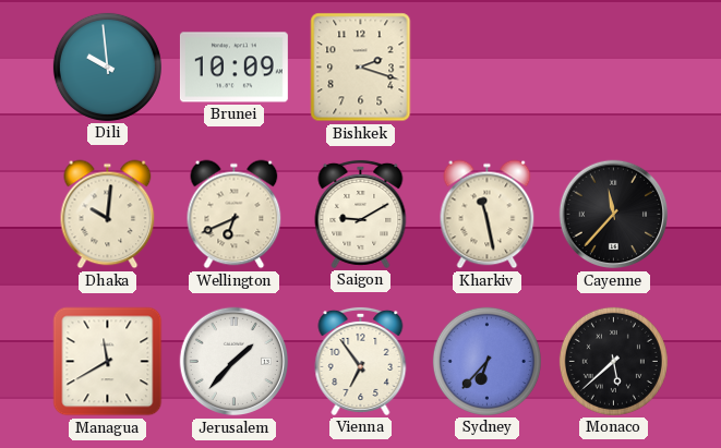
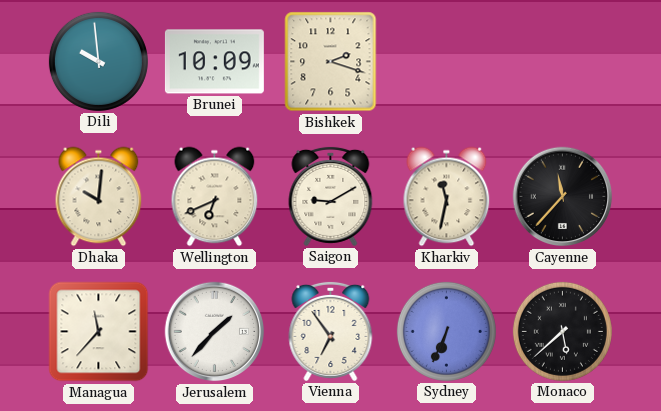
Kharkiv: 11:28 -> 11:32 (447, 197)
Managua: 11:40 -> 11:37 (99, 332)
Sydney: 6:37 -> 6:34 (446, 331)
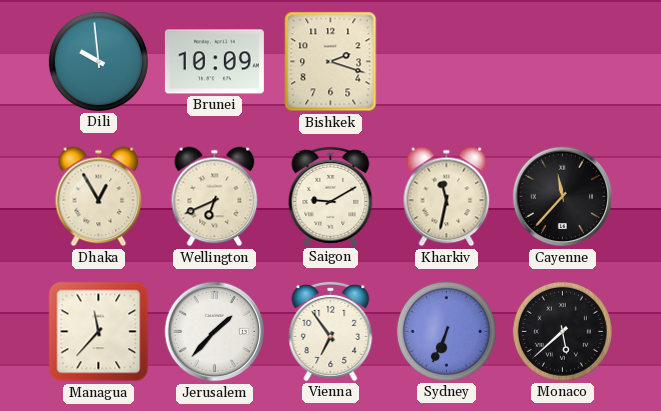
Dhaka: 10:01 -> 12:55 (99, 197)
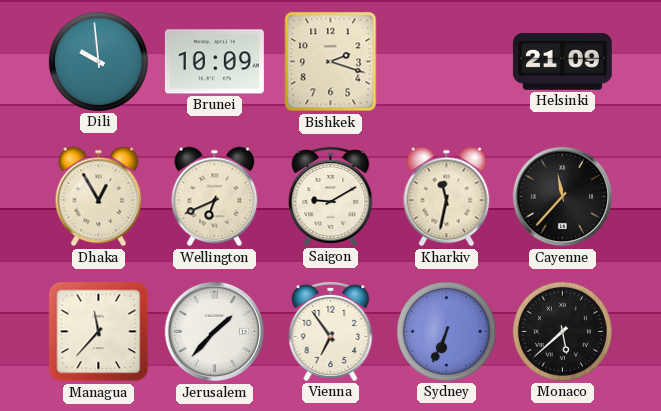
Helsinki: none -> 21:09 (562, 61)
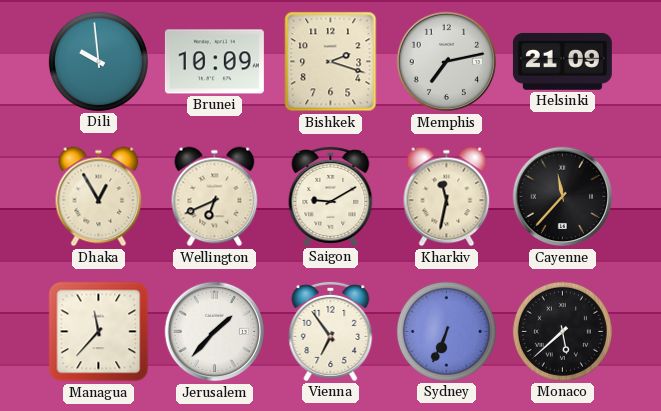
Memphis: none -> 7:13 (447, 62)
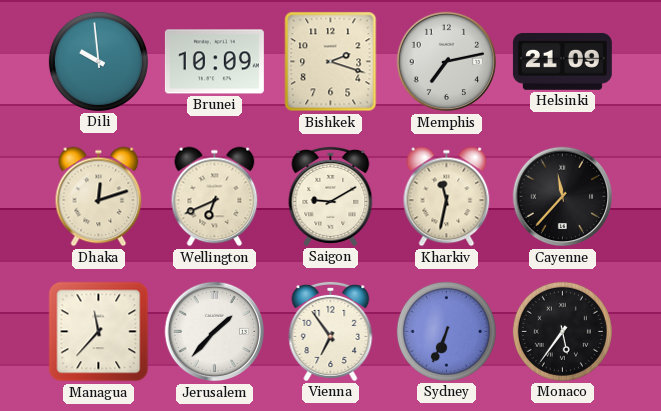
Dhaka: 12:55 -> 12:12 (99, 197)
Monaco: 5:38 -> 5:36 (562, 331)
